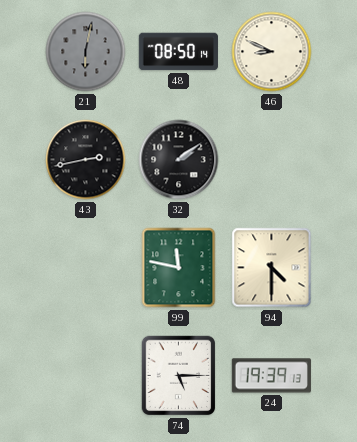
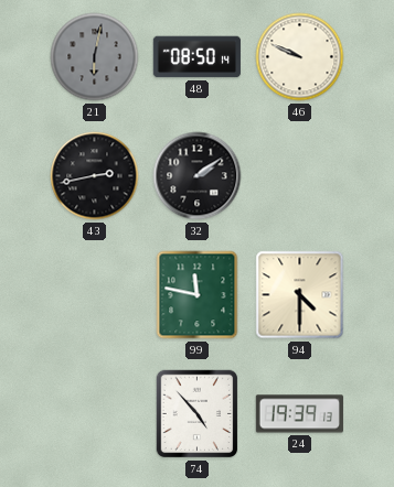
46: 8:49 -> 9:49 (300, 57)
74: 5:15 -> 4:53 (198, 414)
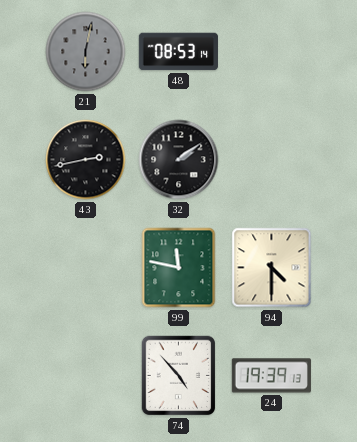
48: 08:50 -> 08:53 (178, 52)
46: 9:49 -> none (300, 57)
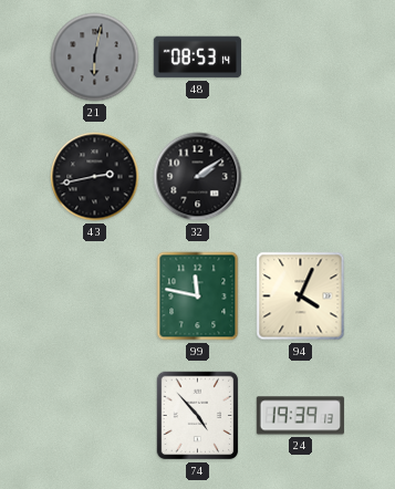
94: 4:30 -> 4:04 (301, 296)
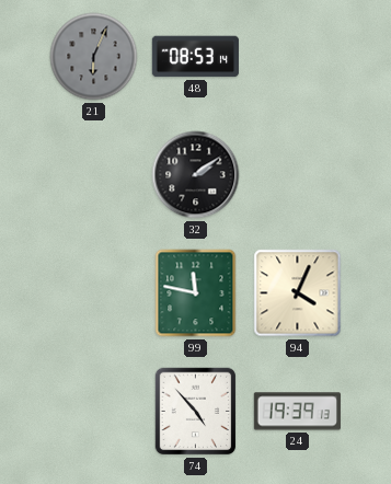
21: 6:02 -> 6:04 (94, 57)
43: 2:43 -> none (95, 177)
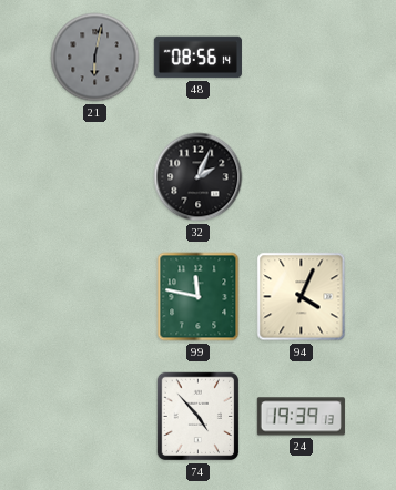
21: 6:04 -> 6:02 (95, 58)
48: 08:53 -> 08:56 (197, 58)
32: 2:09 -> 2:04 (199, 177)
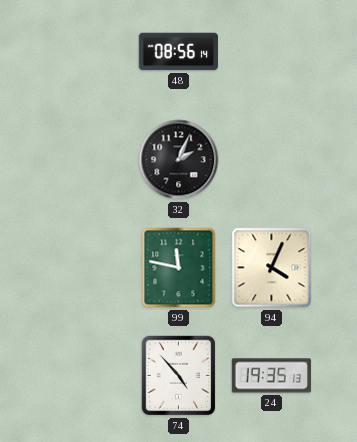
21: 6:02 -> none (95, 58)
24: 19:39 -> 19:35 (271, 376)
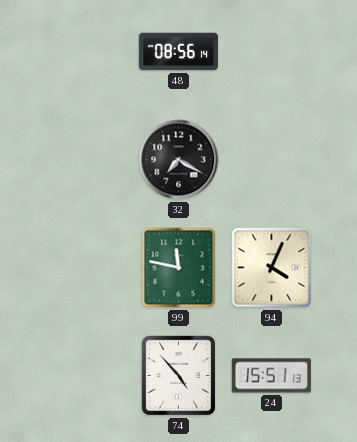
32: 2:04 -> 7:20 (179, 160)
24: 19:35 -> 15:51 (271, 376)
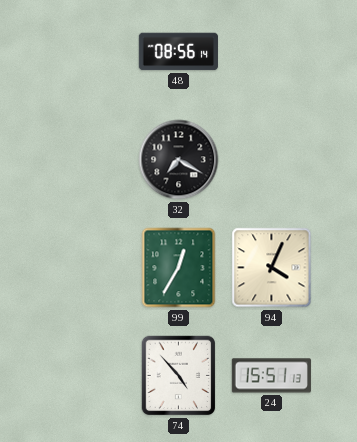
99: 11:47 -> 12:35 (179, 268)
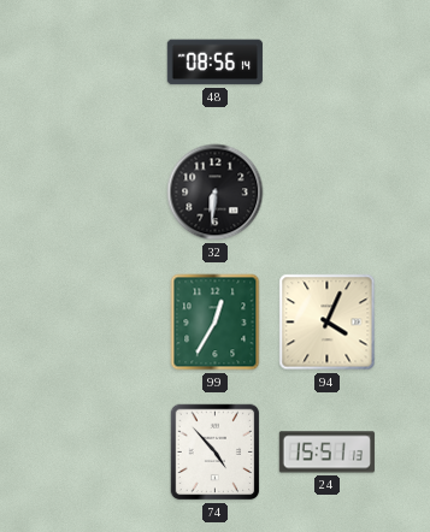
32: 7:20 -> 6:31 (216, 193)
